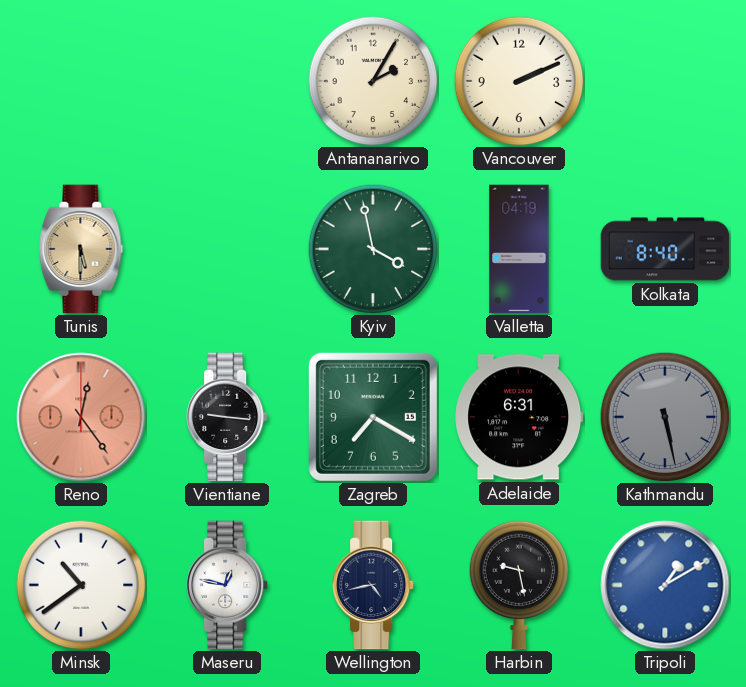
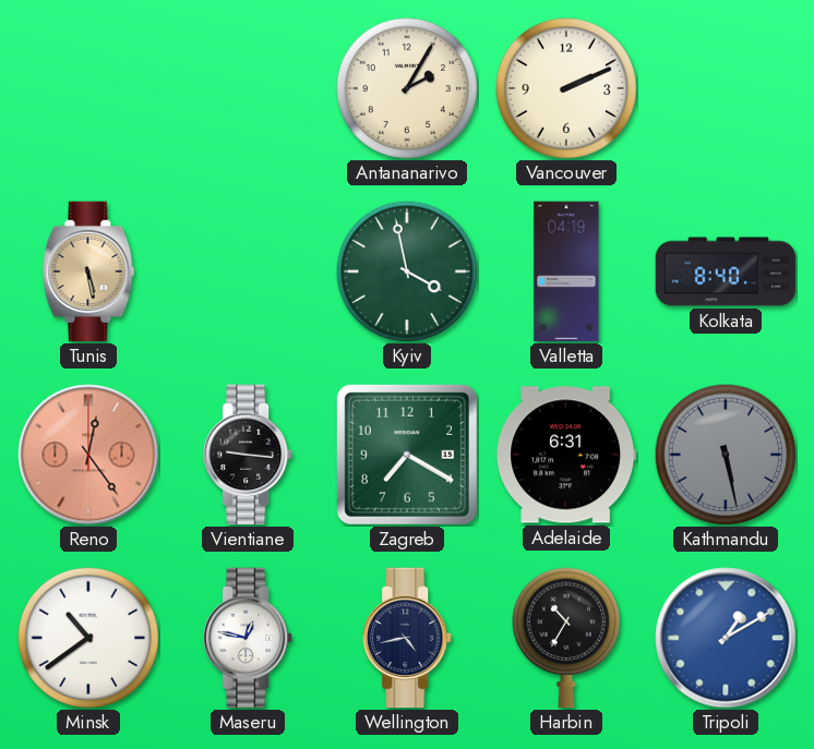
Tunis: 5:30 -> 5:28 (88, 271)
Harbin: 9:28 -> 10:35 (566, 638)
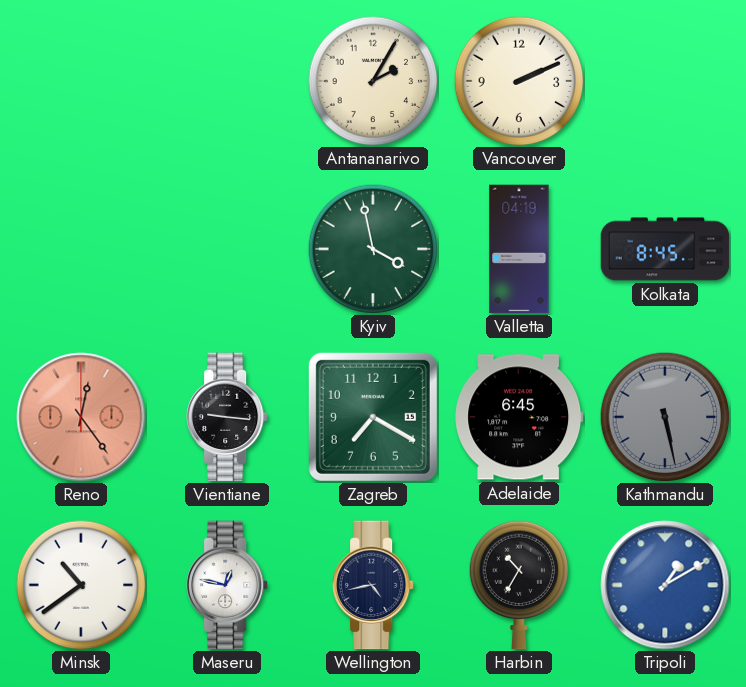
Tunis: 5:28 -> none (88, 271)
Kolkata: 8:40 -> 8:45 (665, 249)
Adelaide: 6:31 -> 6:45 (519, 417)
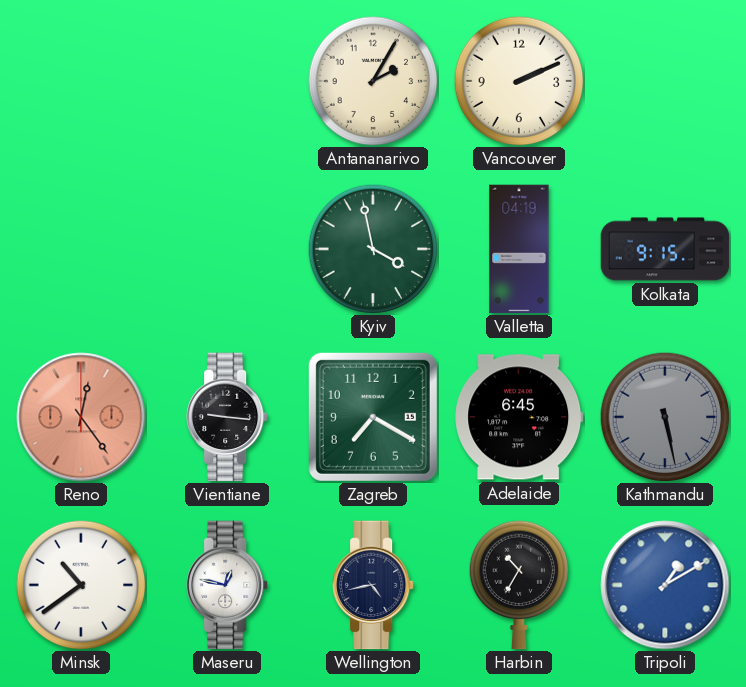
Kolkata: 8:45 -> 9:15 (665, 249)
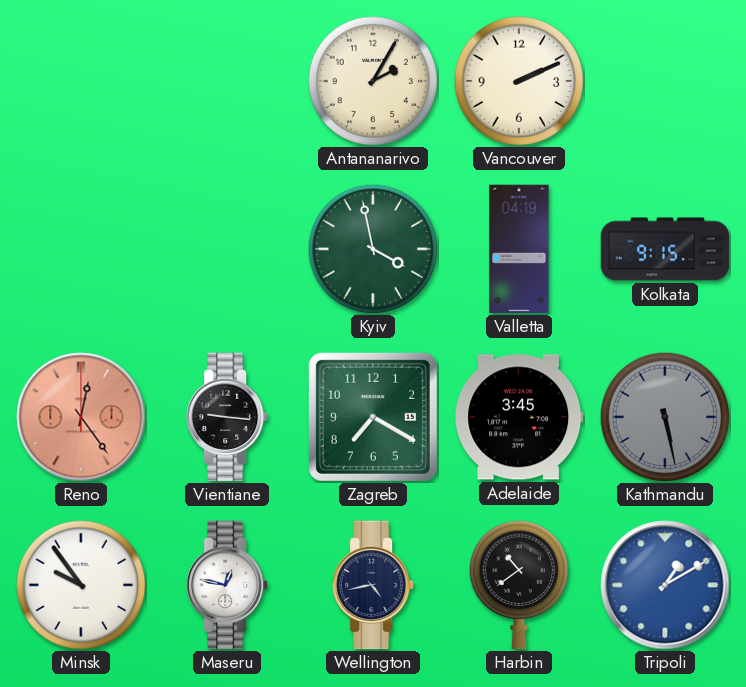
Adelaide: 6:45 -> 3:45 (519, 417)
Minsk: 10:39 -> 9:54 (81, 585)
Harbin: 10:35 -> 10:39 (519, 585)
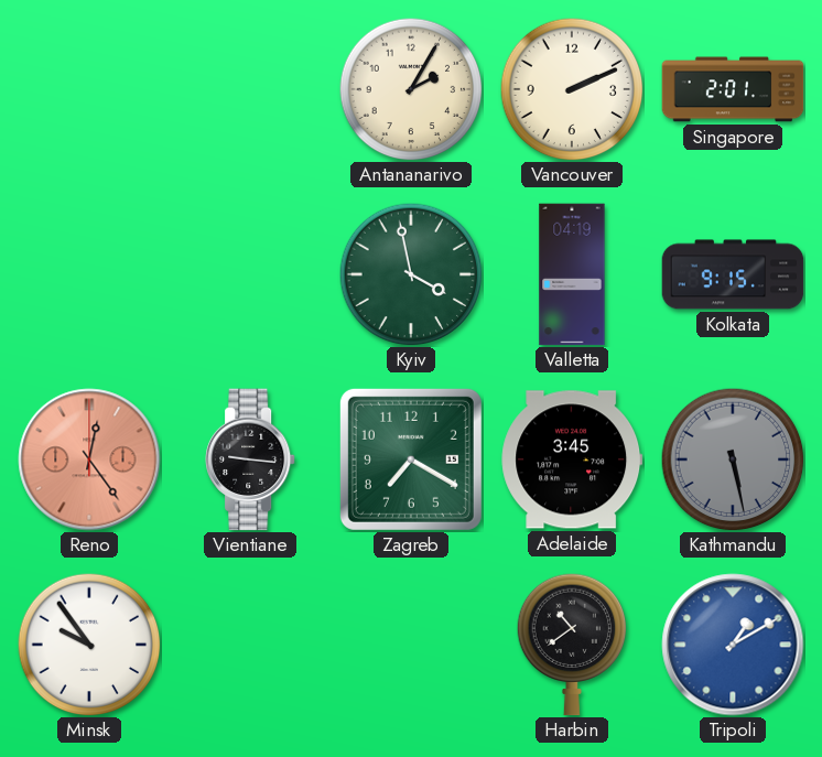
Singapore: none -> 2:01 (733, 89)
Maseru: 12:47 -> none (228, 585)
Wellington: 4:43 -> none (374, 585)
